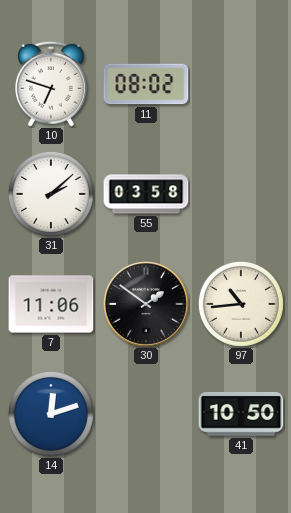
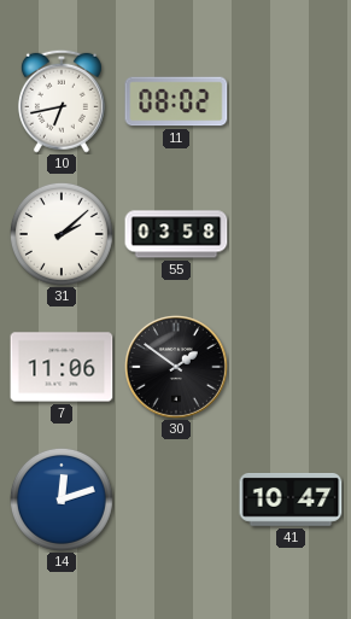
10: 6:48 -> 6:43 (62, 101)
97: 10:44 -> none (241, 304)
41: 10:50 -> 10:47 (291, 501)
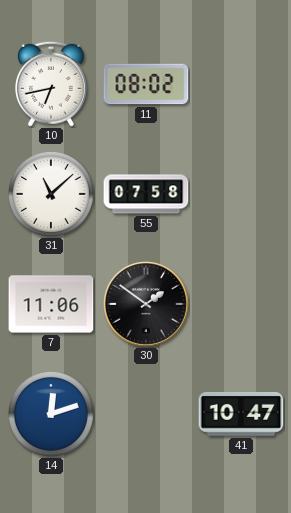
31: 2:08 -> 11:08 (51, 194)
55: 03:58 -> 07:58 (146, 194)
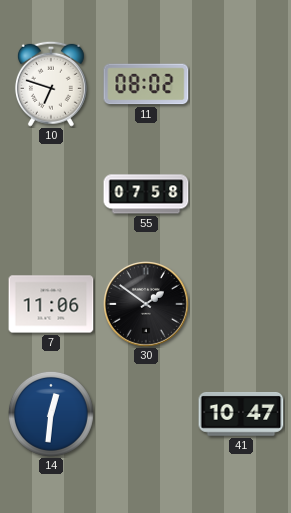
10: 6:43 -> 6:48 (51, 84)
31: 11:08 -> none (51, 194)
14: 12:12 -> 12:31 (51, 414)
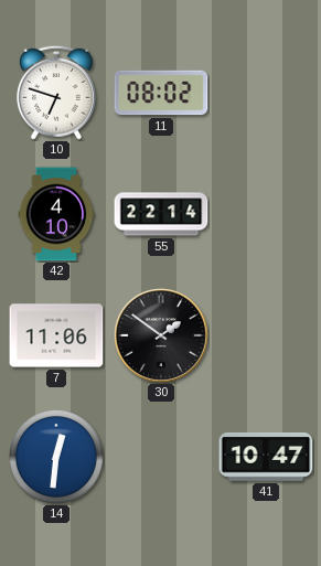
42: none -> 4:10 (56, 214)
55: 07:58 -> 22:14 (161, 214)
